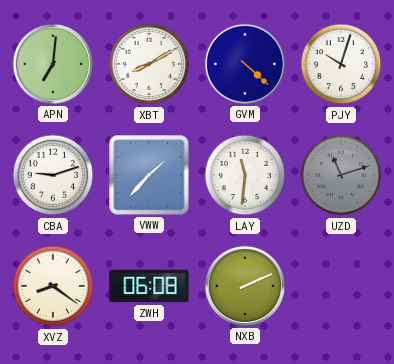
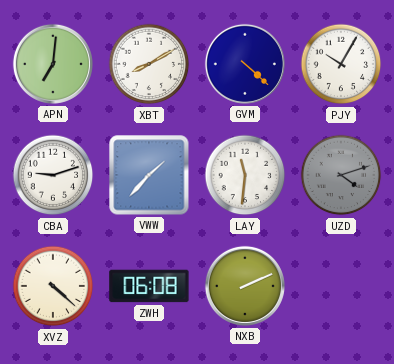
PJY: 10:03 -> 10:05 (341, 64)
UZD: 11:12 -> 4:12 (341, 175)
XVZ: 8:21 -> 4:22 (53, 286)
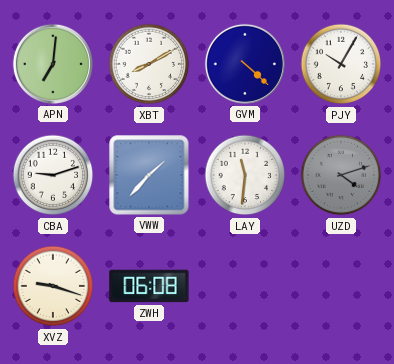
XVZ: 4:22 -> 9:18 (53, 286)
NXB: 2:11 -> none (245, 286)
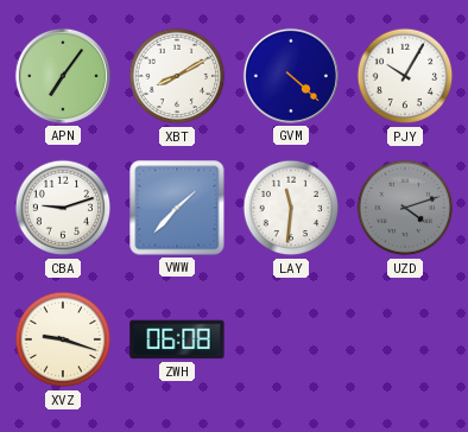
APN: 7:01 -> 7:06 (63, 76)
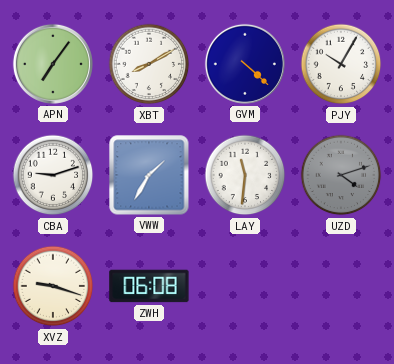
VWW: 1:37 -> 1:35 (149, 175)
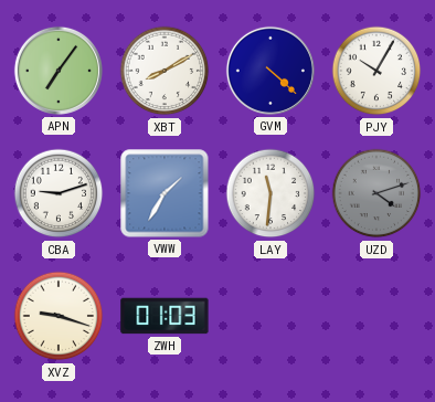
ZWH: 06:08 -> 01:03 (165, 316)
